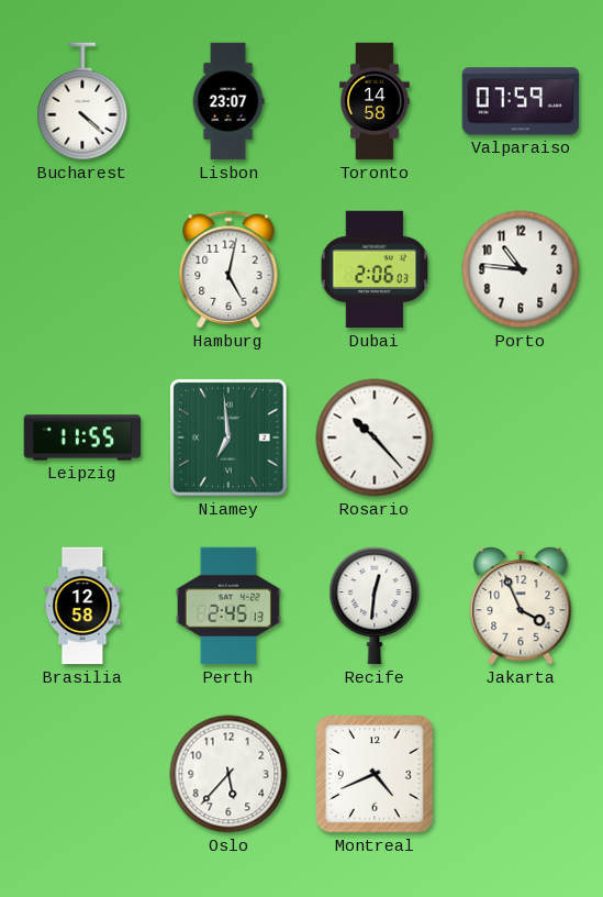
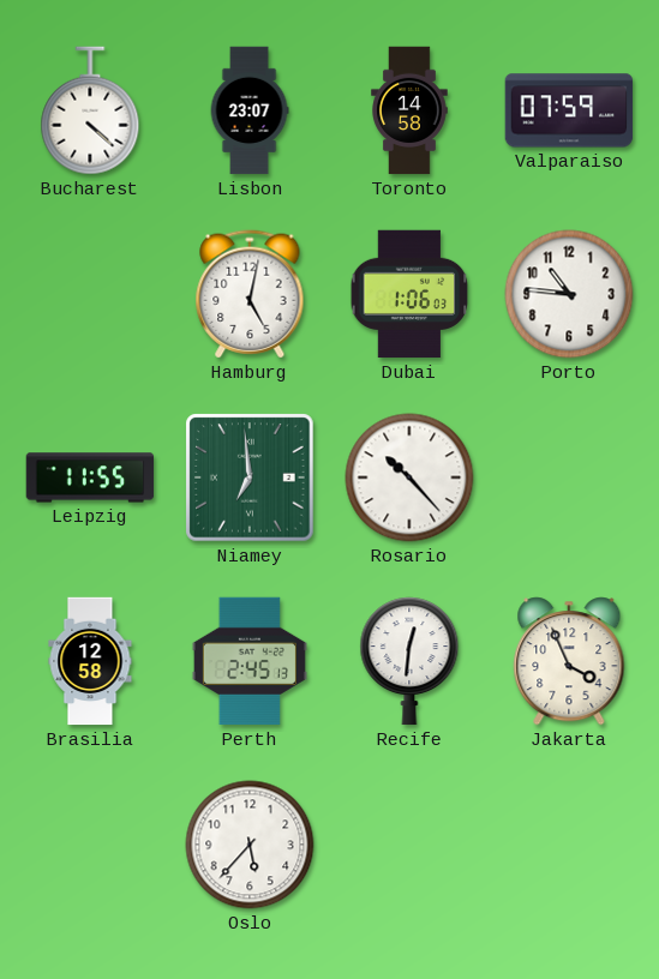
Dubai: 2:06 -> 1:06 (409, 294)
Montreal: 4:41 -> none (375, 774)
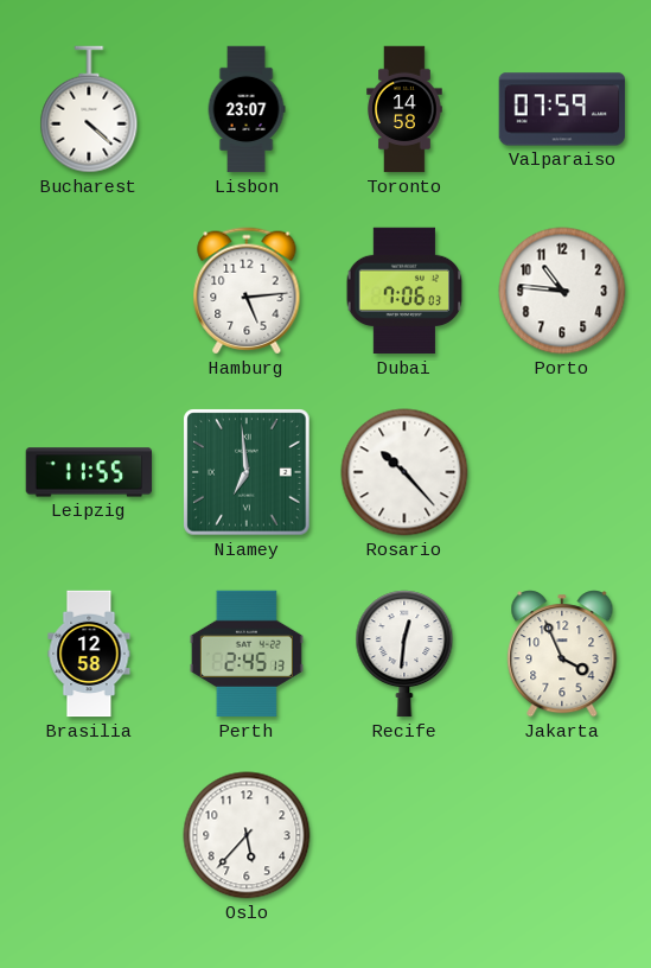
Hamburg: 5:02 -> 5:14 (247, 291)
Dubai: 1:06 -> 7:06 (404, 291)
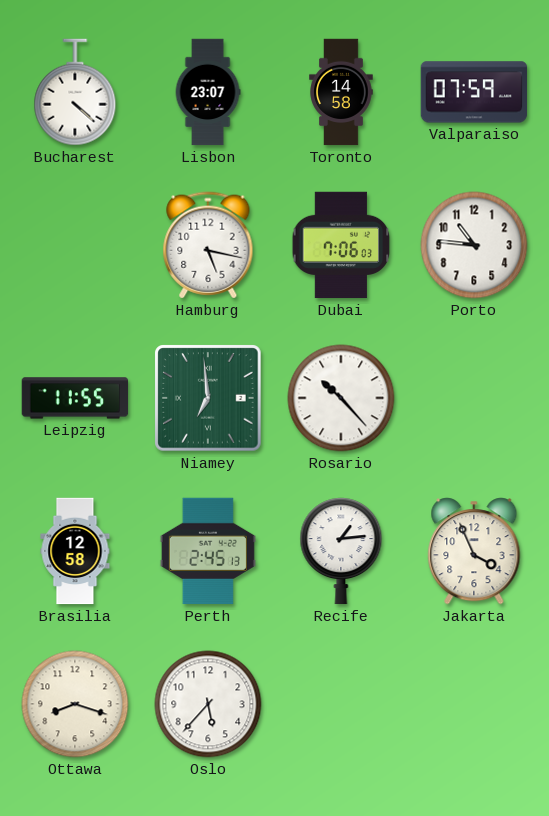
Hamburg: 5:14 -> 5:17 (208, 245)
Recife: 12:31 -> 1:14 (341, 551)
Ottawa: none -> 8:18 (75, 704)
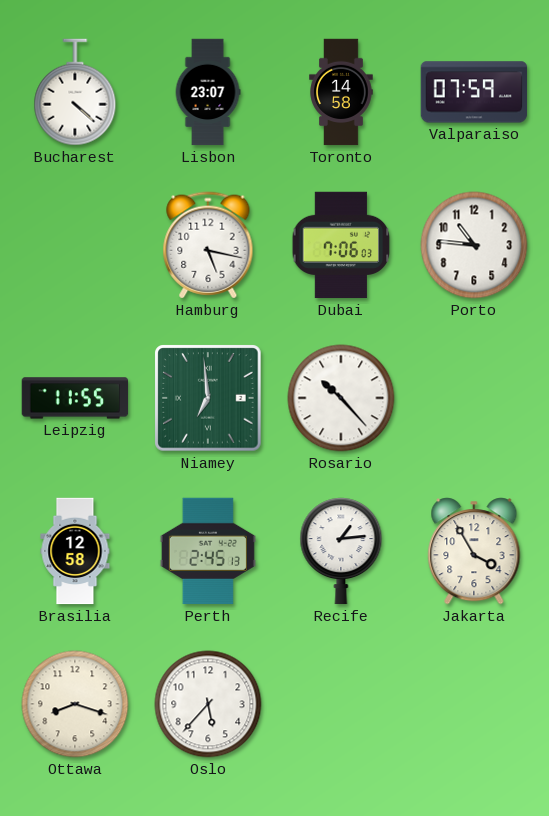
Jakarta: 3:56 -> 3:55 (474, 551)
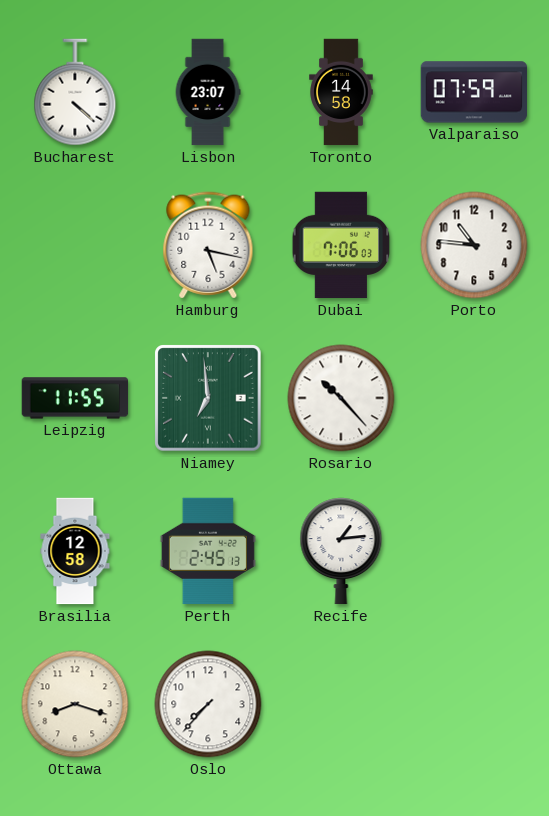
Jakarta: 3:55 -> none (474, 551)
Oslo: 5:37 -> 7:37 (208, 704)
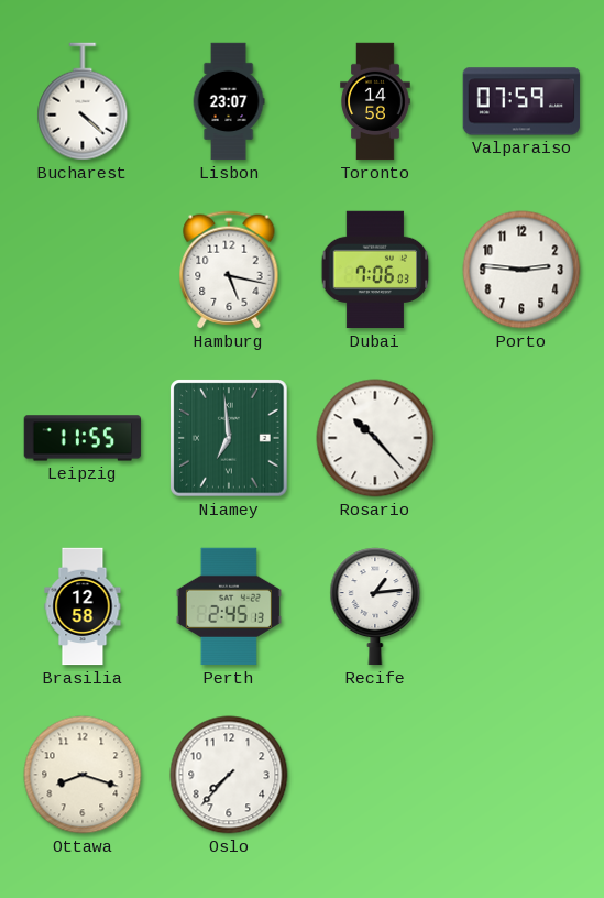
Porto: 10:46 -> 2:46 (521, 270)
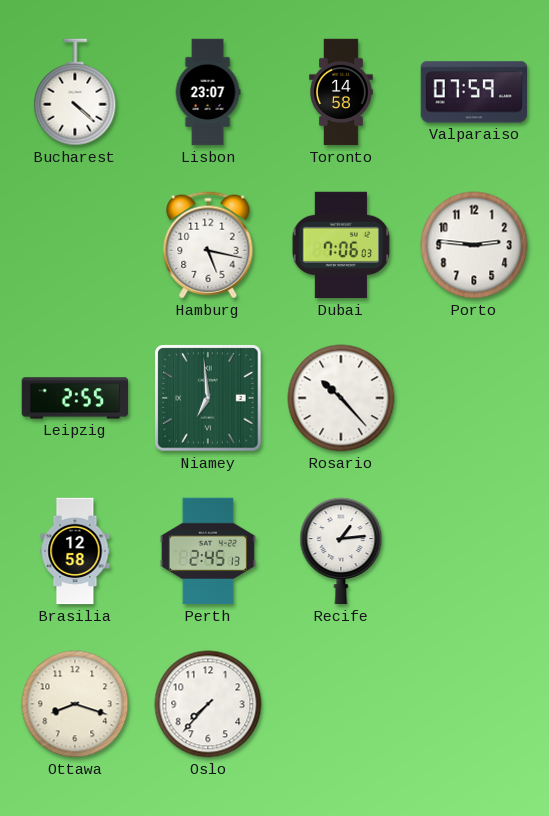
Leipzig: 11:55 -> 2:55 (75, 398)
